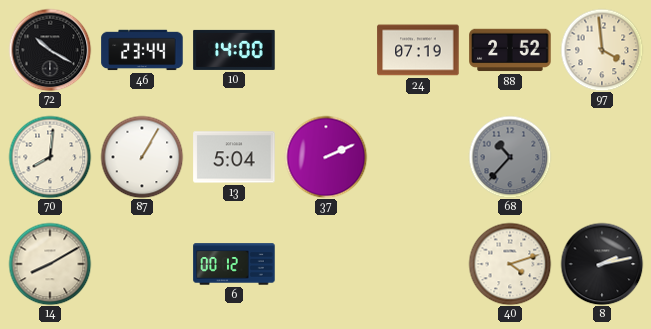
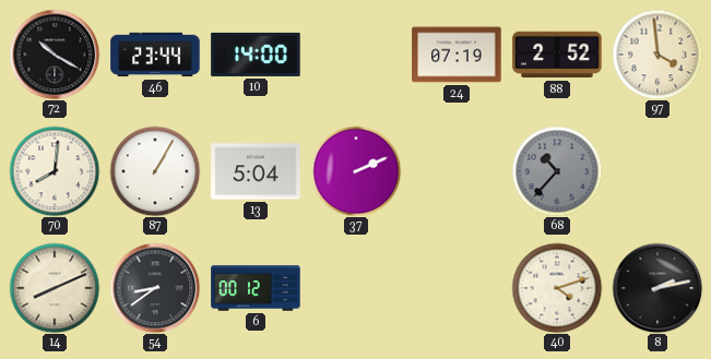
14: 8:10 -> 8:11 (55, 288)
54: none -> 8:39 (155, 288)
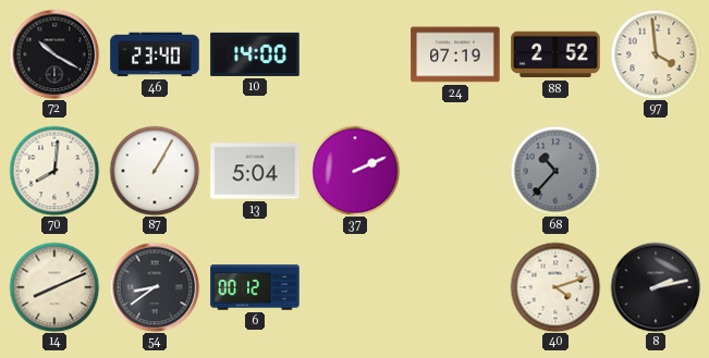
46: 23:44 -> 23:40 (155, 54)
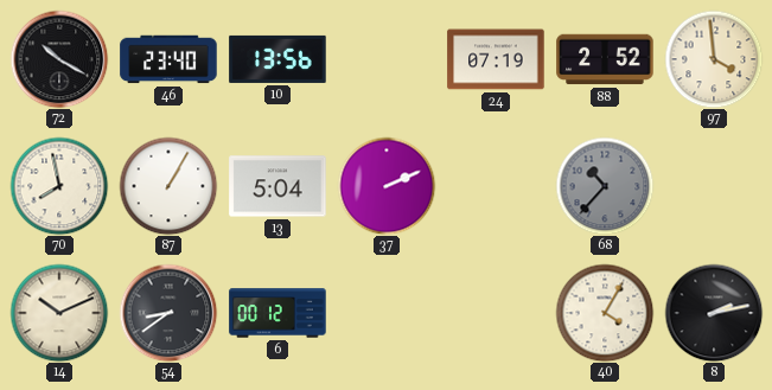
10: 14:00 -> 13:56 (277, 59)
70: 8:01 -> 7:58 (59, 186)
14: 8:11 -> 10:11 (59, 313)
40: 4:12 -> 4:05 (605, 313)
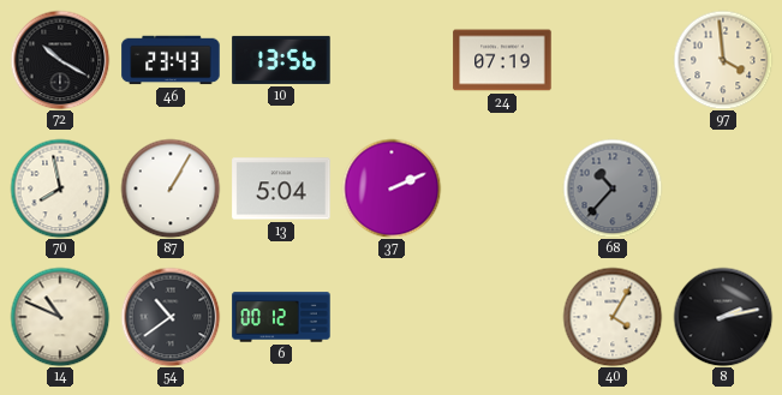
46: 23:40 -> 23:43 (171, 60)
88: 2:52 -> none (605, 59)
14: 10:11 -> 10:49 (60, 317)
54: 8:39 -> 10:39 (171, 317)
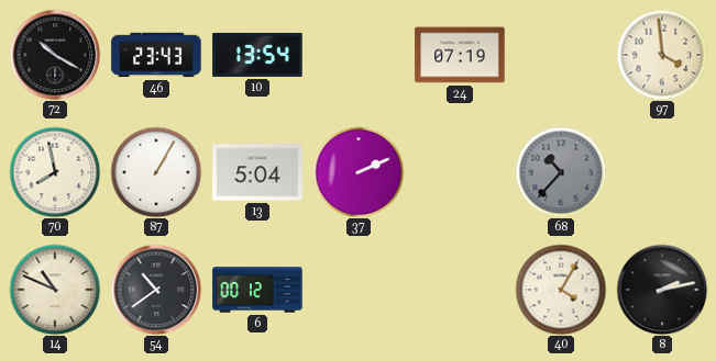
10: 13:56 -> 13:54 (257, 55)
